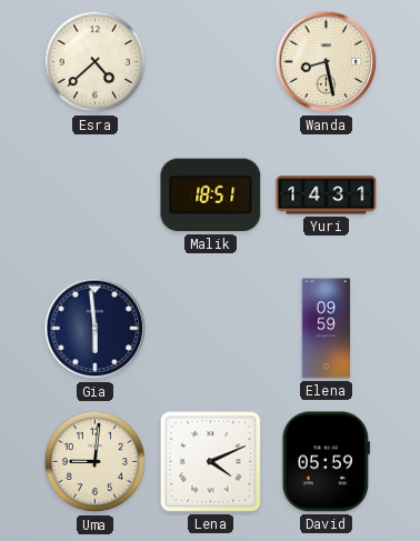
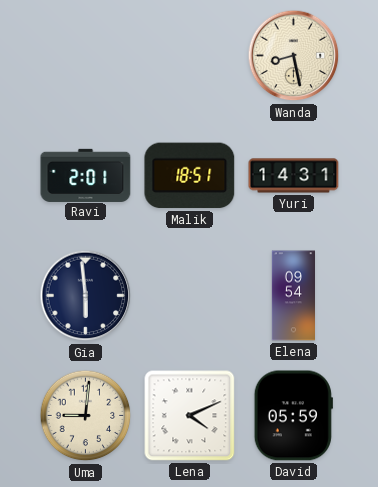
Esra: 4:38 -> none (96, 62)
Ravi: none -> 2:01 (86, 175)
Elena: 09:59 -> 09:54 (293, 296)
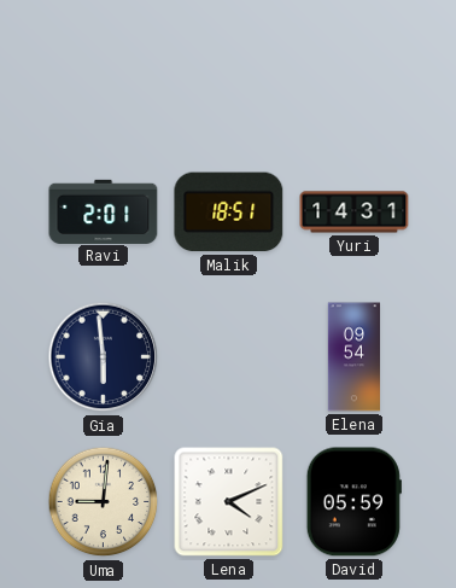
Wanda: 8:28 -> none (294, 56)
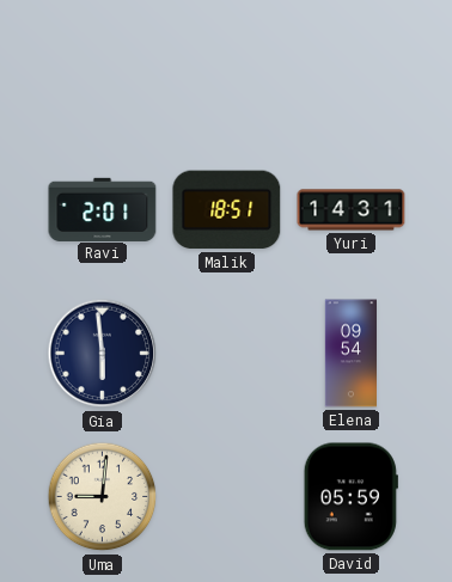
Lena: 4:11 -> none (229, 502)
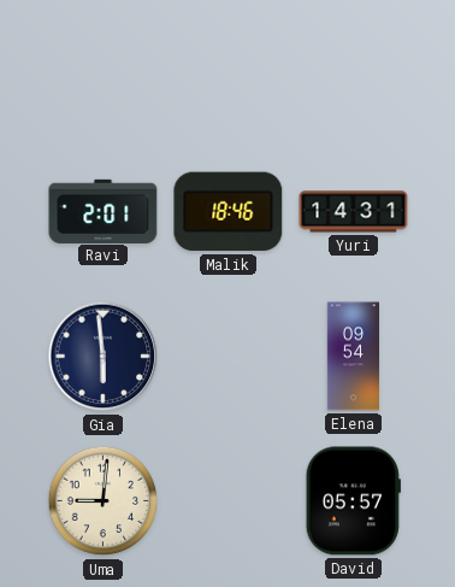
Malik: 18:51 -> 18:46 (229, 212)
David: 05:59 -> 05:57 (353, 501)
